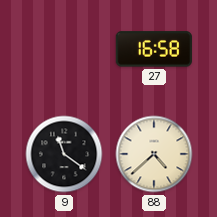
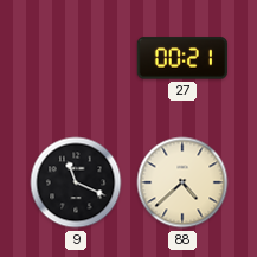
27: 16:58 -> 00:21 (182, 58)
9: 11:21 -> 11:19 (76, 182)
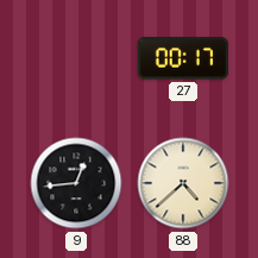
27: 00:21 -> 00:17 (183, 58)
9: 11:19 -> 12:44 (76, 183)
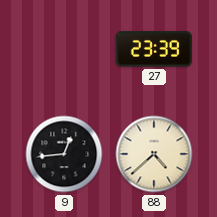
27: 00:17 -> 23:39 (154, 49)
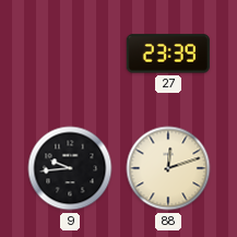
9: 12:44 -> 9:44 (70, 168)
88: 4:38 -> 12:12 (168, 168)
